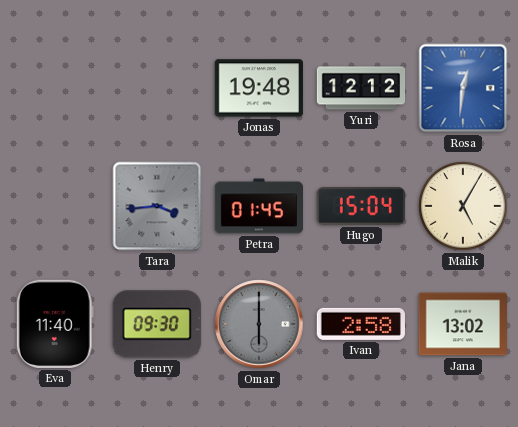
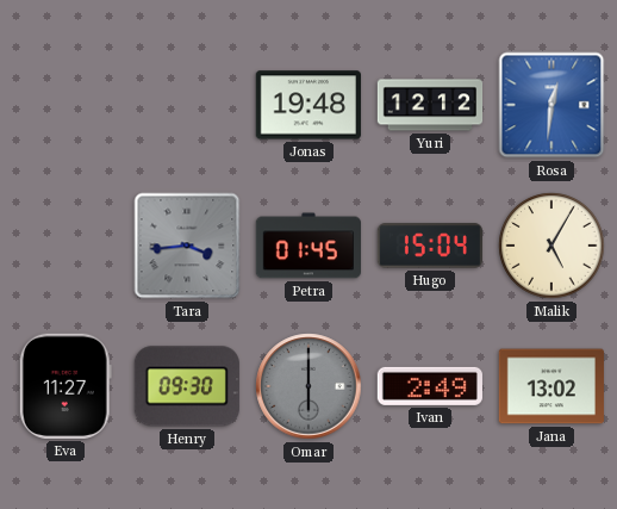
Eva: 11:40 -> 11:27 (66, 386)
Ivan: 2:58 -> 2:49 (430, 386)
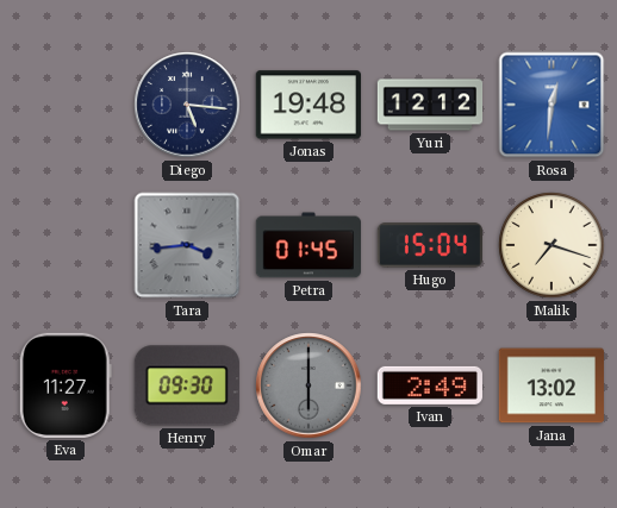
Diego: none -> 5:16 (187, 105)
Malik: 5:05 -> 7:18 (551, 245)
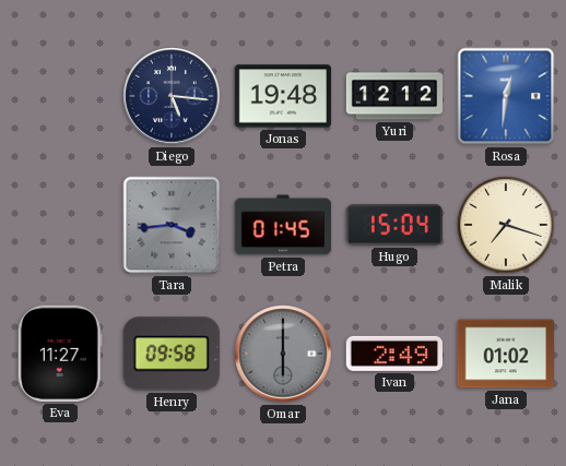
Henry: 09:30 -> 09:58 (172, 354)
Jana: 13:02 -> 01:02 (506, 354)
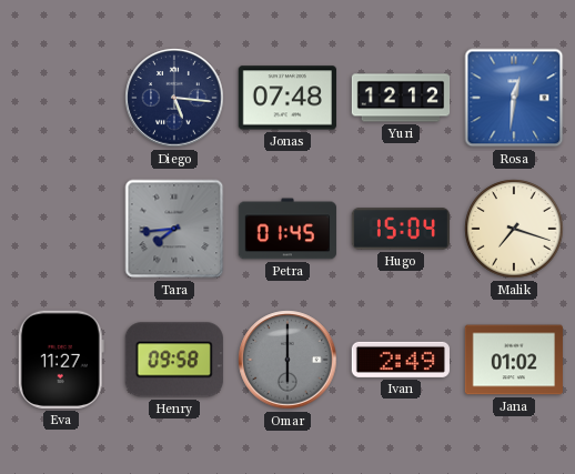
Jonas: 19:48 -> 07:48 (287, 98)
Tara: 3:44 -> 7:44 (174, 229)
